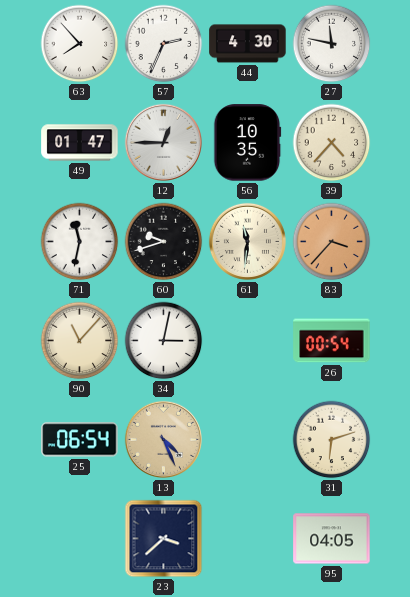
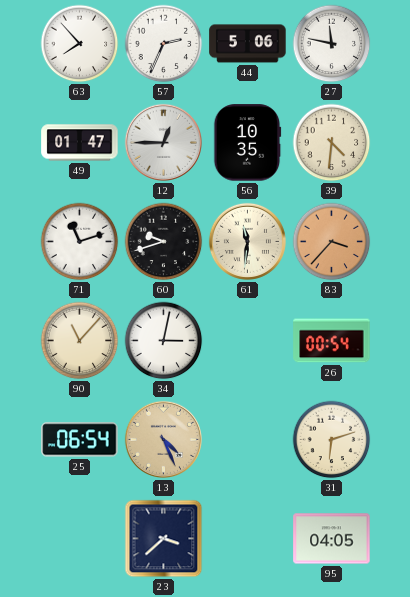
44: 4:30 -> 5:06 (248, 44)
39: 4:37 -> 4:31 (332, 143)
71: 11:32 -> 11:12 (80, 242)
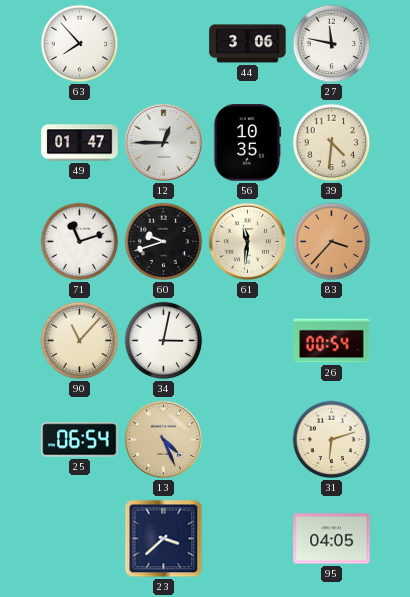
57: 2:34 -> none (164, 44)
44: 5:06 -> 3:06 (248, 44)
